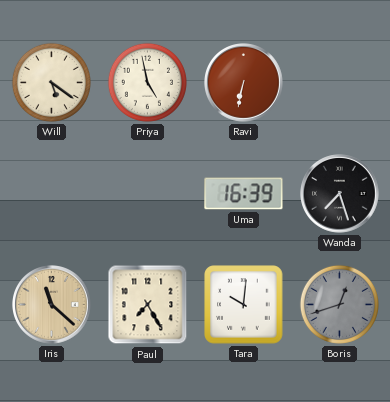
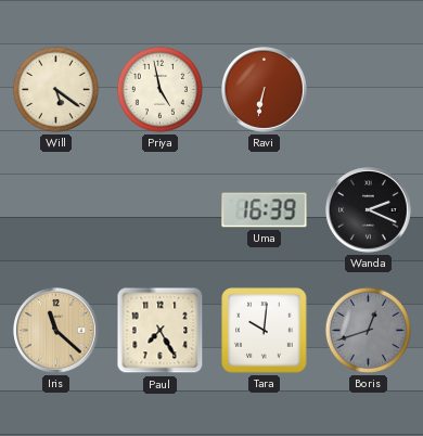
Wanda: 7:27 -> 2:19 (369, 210)
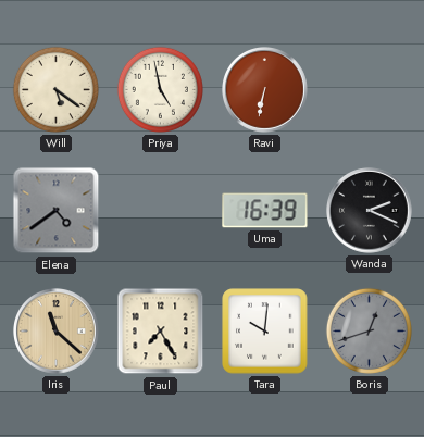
Elena: none -> 4:39 (57, 211)
